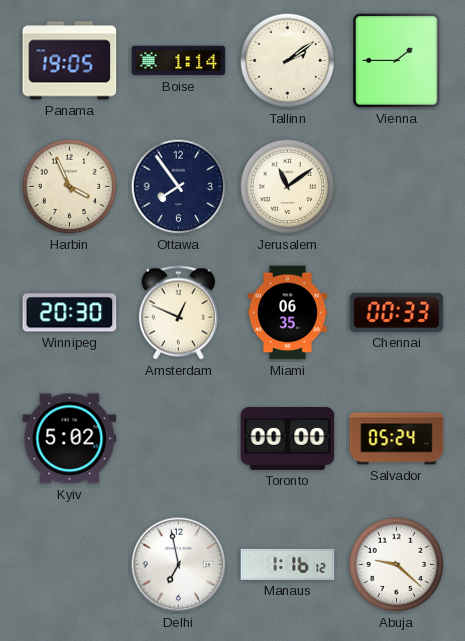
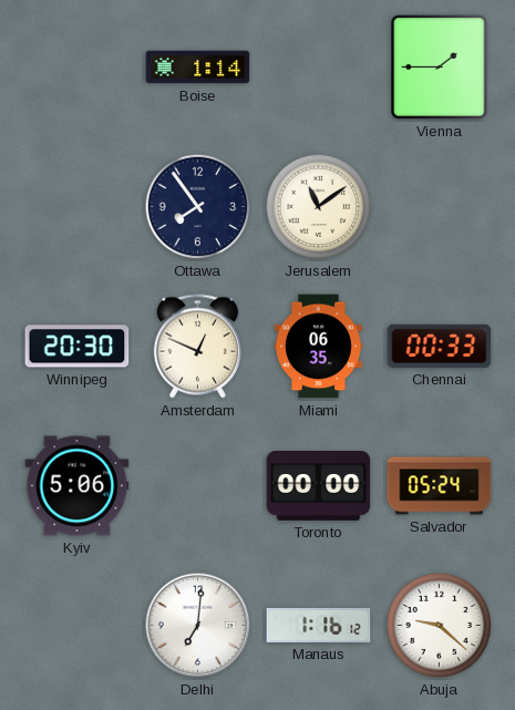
Panama: 19:05 -> none (70, 61)
Tallinn: 2:09 -> none (288, 61)
Harbin: 3:56 -> none (70, 187)
Kyiv: 5:02 -> 5:06 (78, 486)
Delhi: 6:58 -> 7:01 (198, 626)
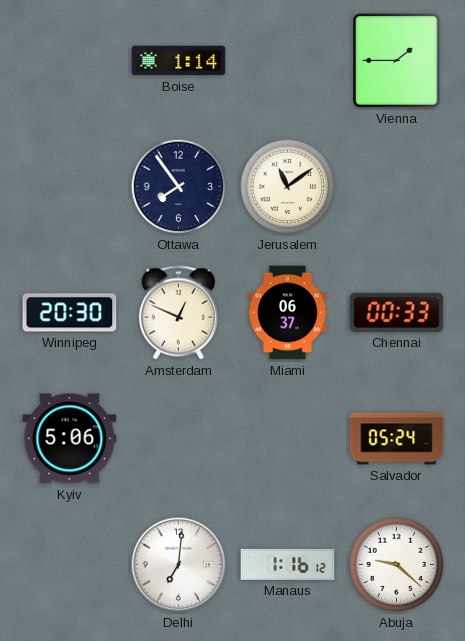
Miami: 06:35 -> 06:37 (288, 313)
Toronto: 00:00 -> none (319, 486)
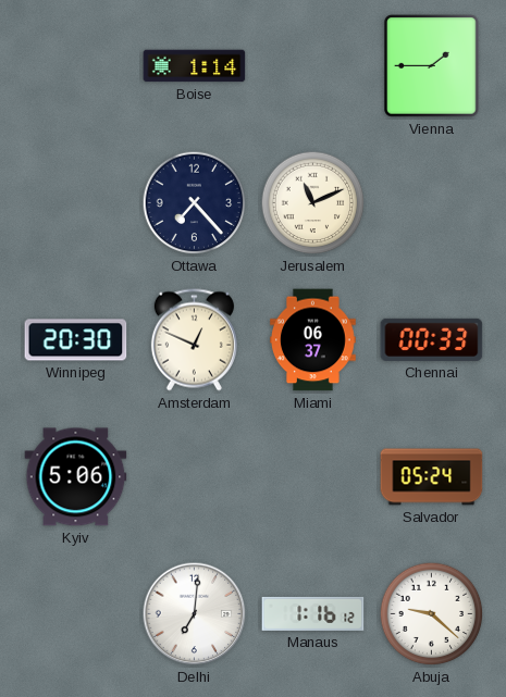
Ottawa: 7:54 -> 7:23 (195, 203)
Jerusalem: 11:09 -> 11:11 (313, 203)
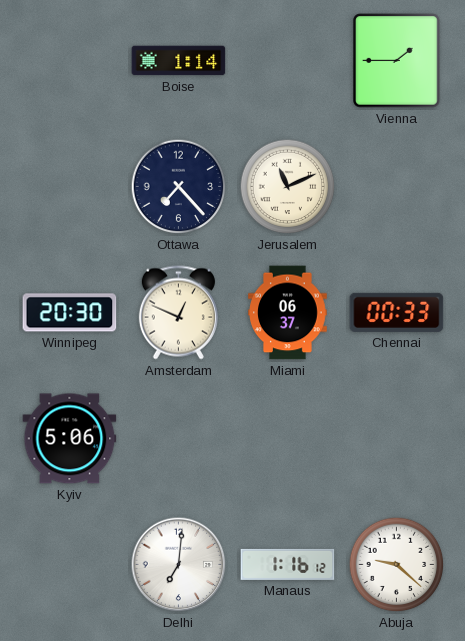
Salvador: 05:24 -> none (432, 477)
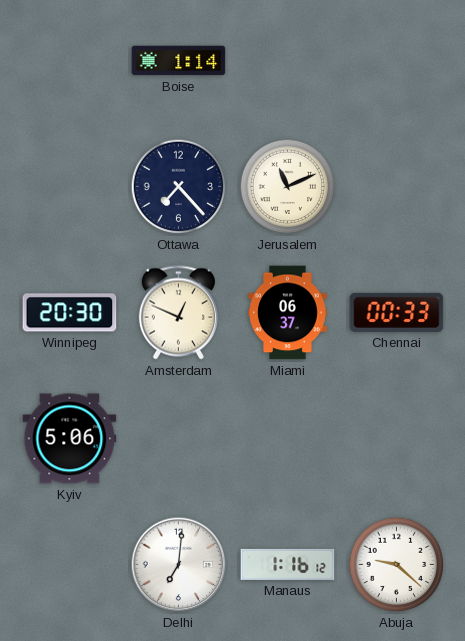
Vienna: 1:45 -> none (397, 61)
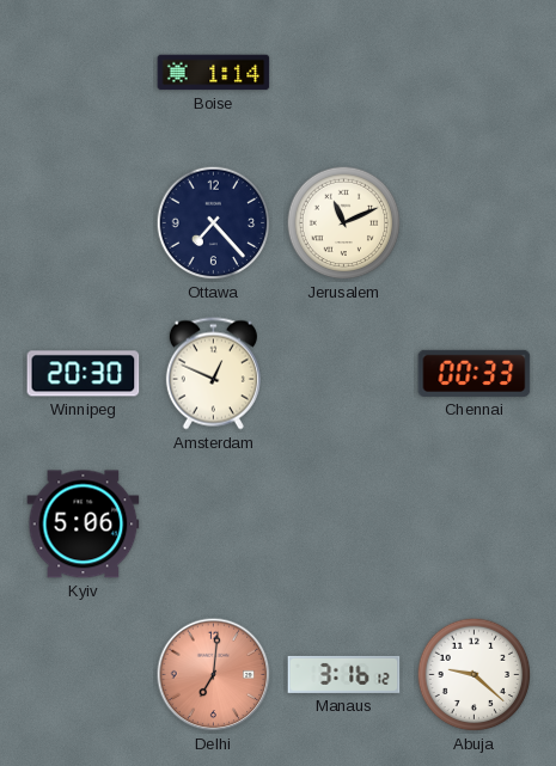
Miami: 06:37 -> none (288, 313)
Delhi dial: white -> salmon (214, 675)
Manaus: 1:16 -> 3:16 (344, 674)
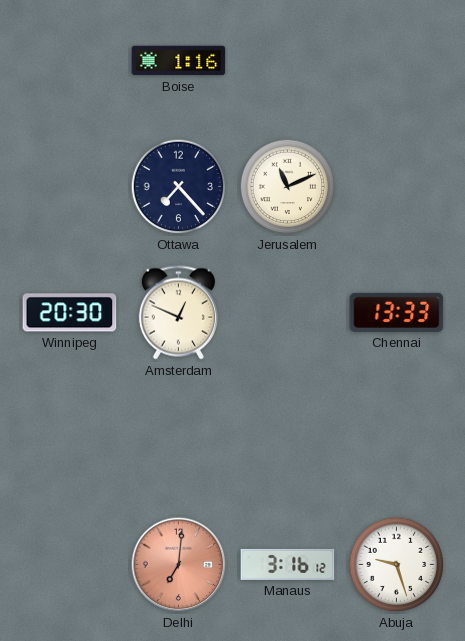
Boise: 1:14 -> 1:16 (179, 61)
Chennai: 00:33 -> 13:33 (397, 312)
Kyiv: 5:06 -> none (84, 525)
Abuja: 9:22 -> 9:27 (397, 565)
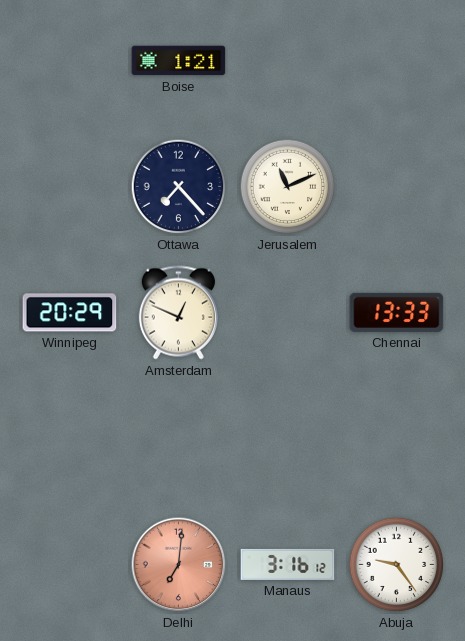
Boise: 1:16 -> 1:21 (179, 61)
Winnipeg: 20:30 -> 20:29 (70, 313)
Abuja: 9:27 -> 9:24 (397, 565)
